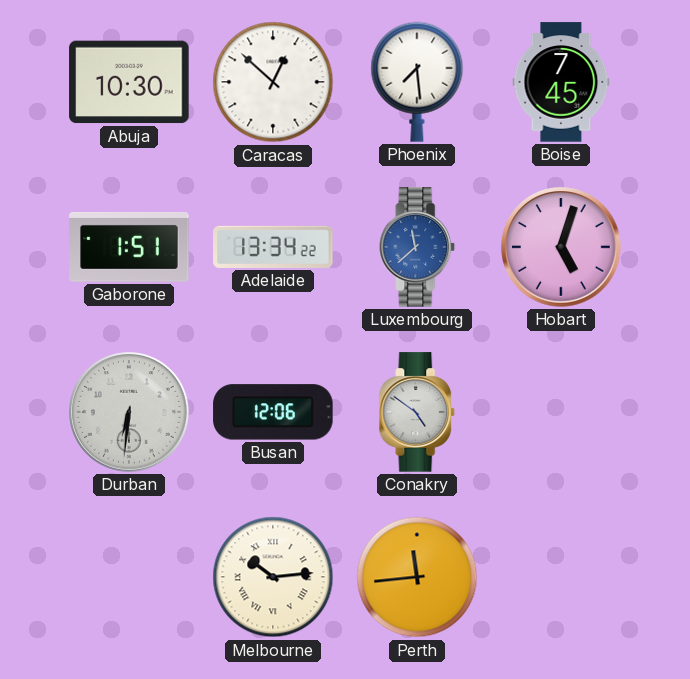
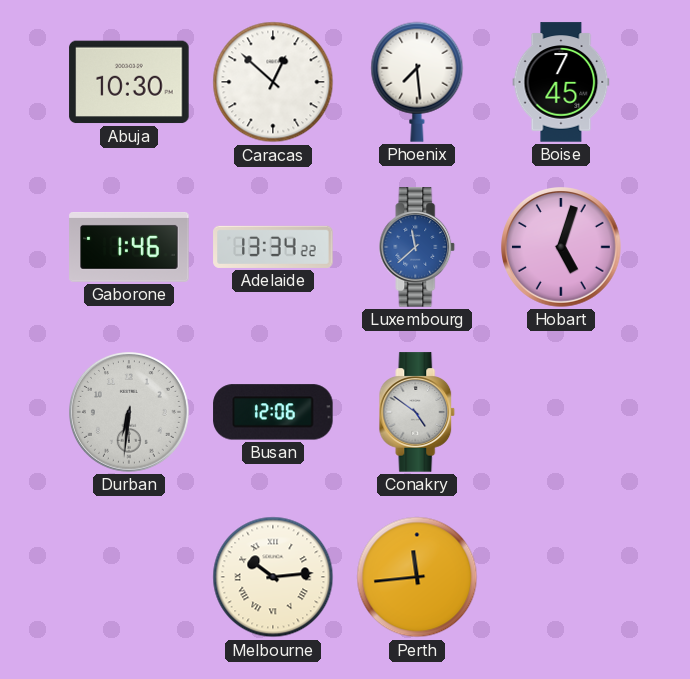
Gaborone: 1:51 -> 1:46 (129, 248)
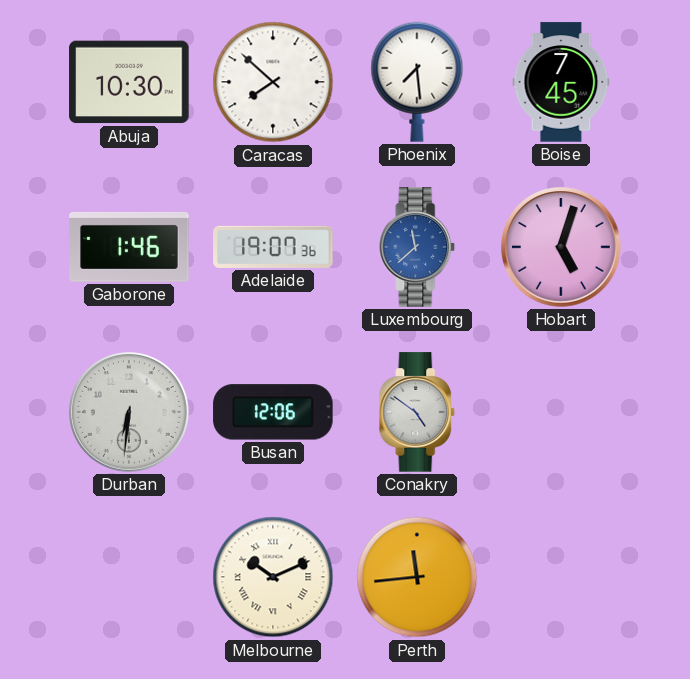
Caracas: 12:52 -> 7:52 (273, 82)
Adelaide: 13:34 -> 19:07 (273, 247)
Melbourne: 10:14 -> 10:11 (273, 577)
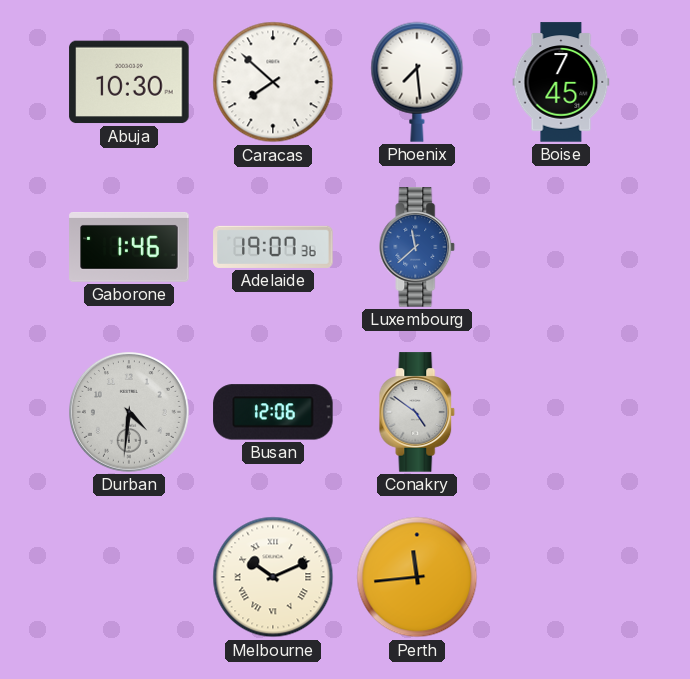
Hobart: 5:03 -> none (562, 248)
Durban: 6:31 -> 4:31 (130, 413)
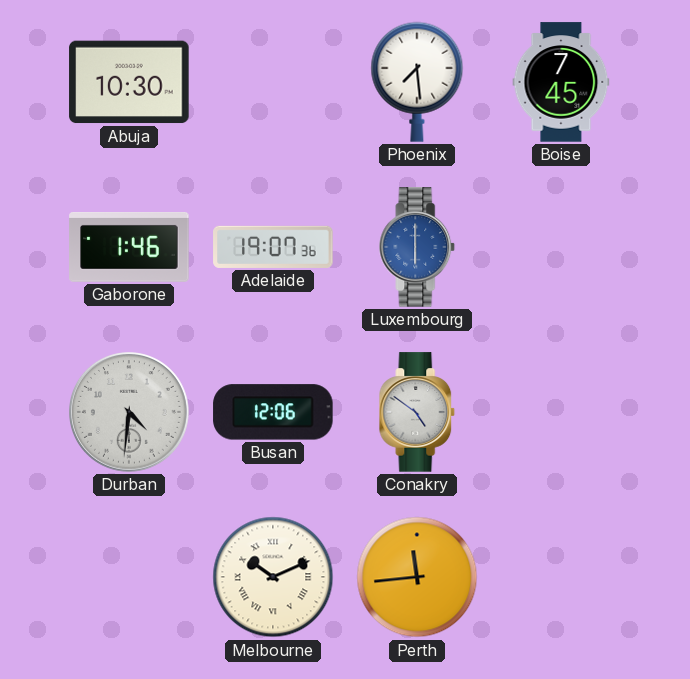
Caracas: 7:52 -> none (273, 82)
Luxembourg: 11:38 -> 6:00 (417, 247)
